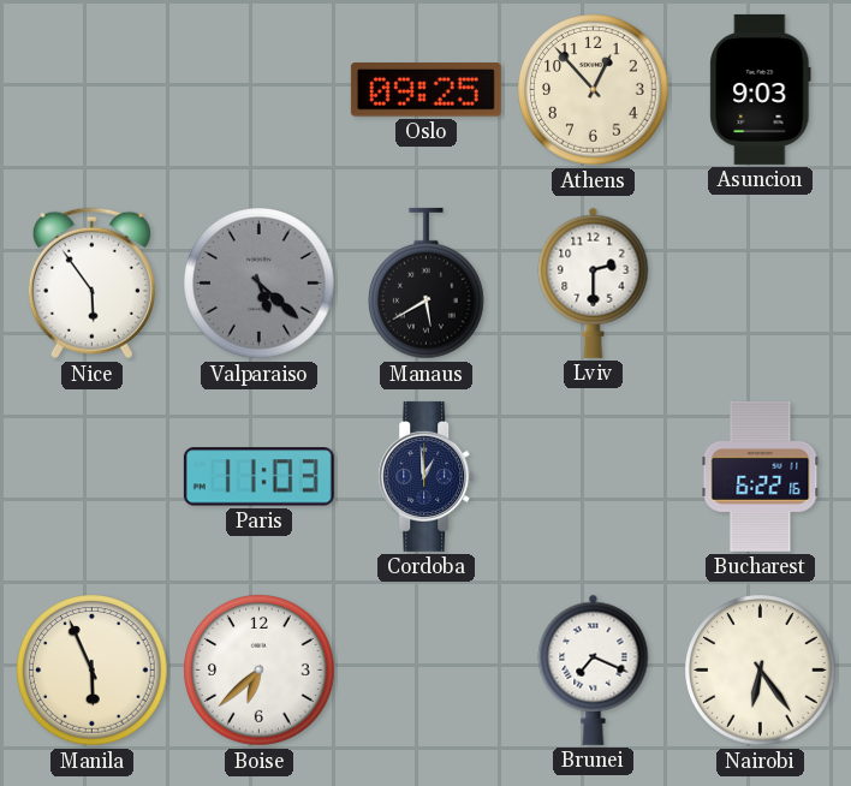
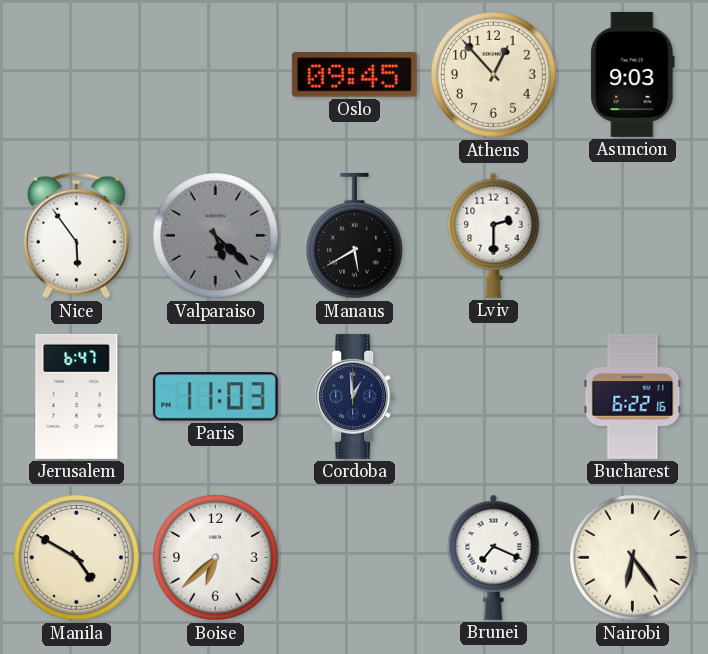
Oslo: 09:25 -> 09:45 (354, 75)
Jerusalem: none -> 6:47 (77, 396)
Manila: 5:56 -> 4:50 (77, 558)
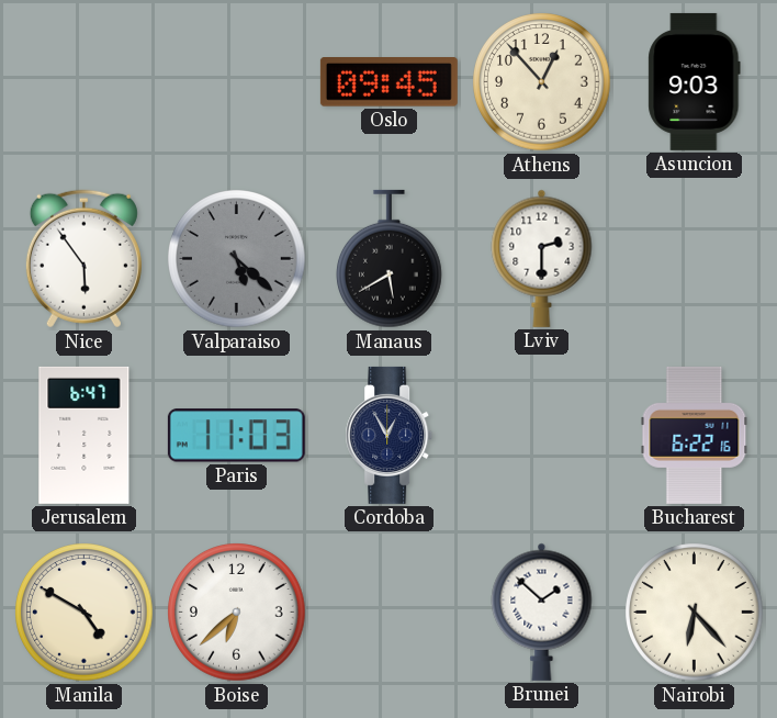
Cordoba: 12:59 -> 12:55 (390, 435)
Brunei: 7:19 -> 1:52 (542, 612)
Nairobi: 6:24 -> 6:23 (695, 613)
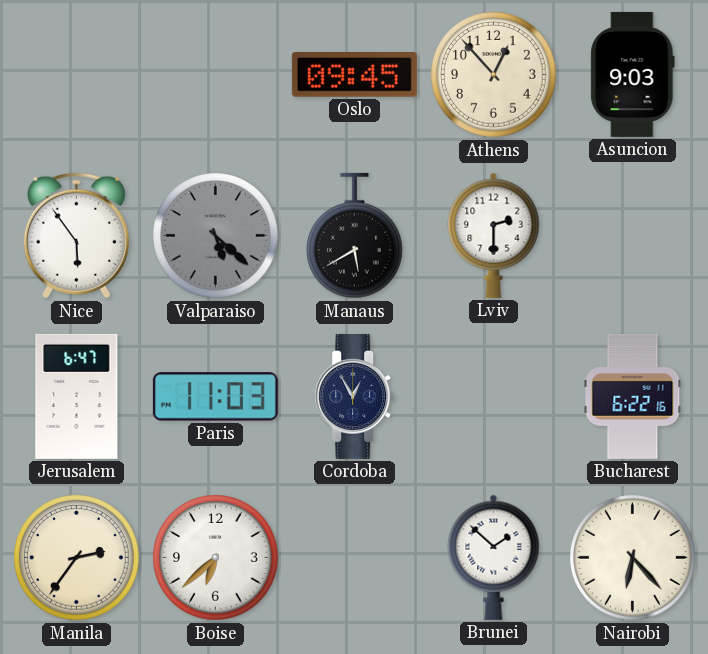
Manila: 4:50 -> 2:36 (77, 558)
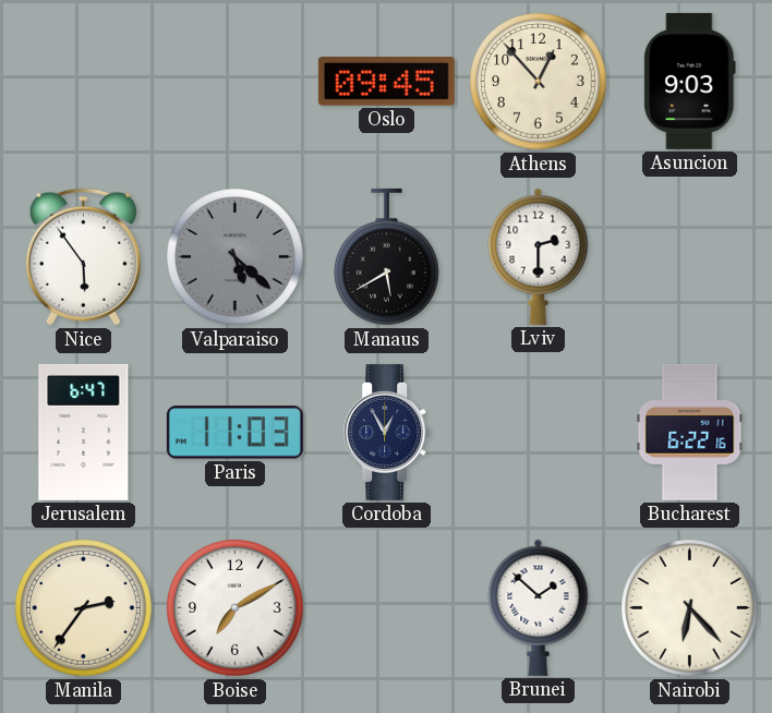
Boise: 6:38 -> 7:10 (236, 608)
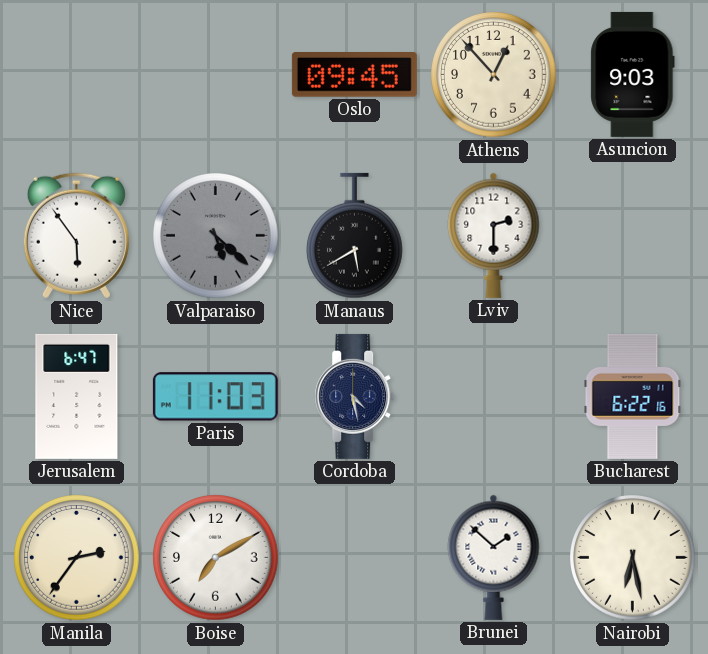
Cordoba: 12:55 -> 4:28 (355, 396)
Nairobi: 6:23 -> 6:28 (633, 558)
